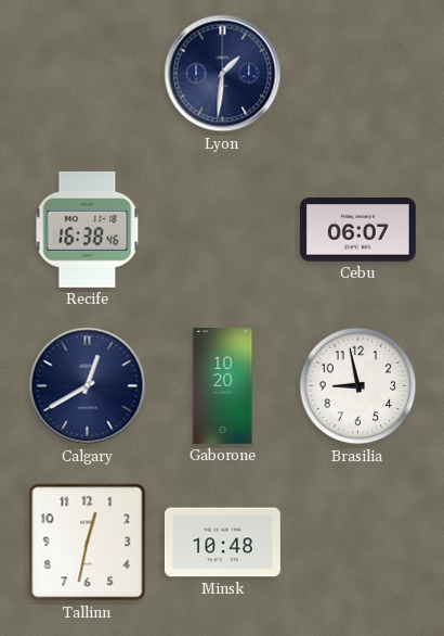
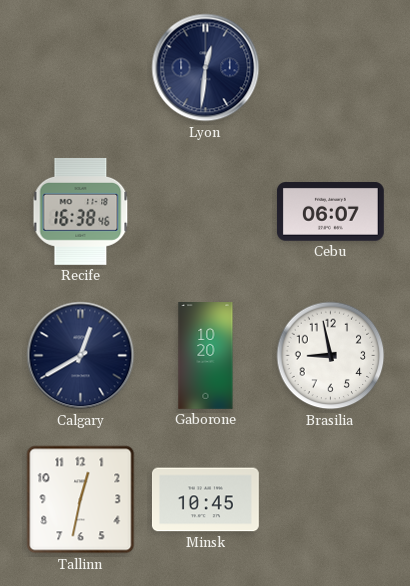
Lyon: 1:31 -> 12:31 (206, 68)
Minsk: 10:48 -> 10:45 (205, 500)
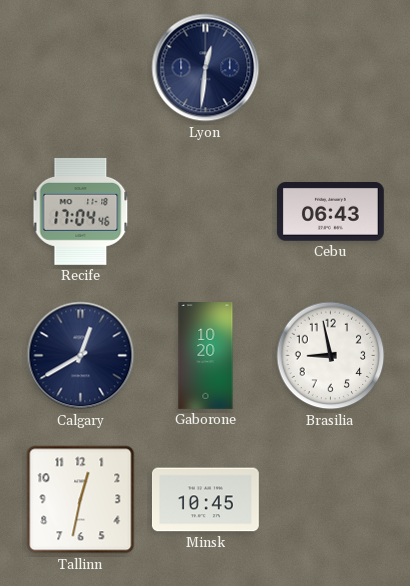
Recife: 16:38 -> 17:04 (81, 211)
Cebu: 06:07 -> 06:43 (330, 212)
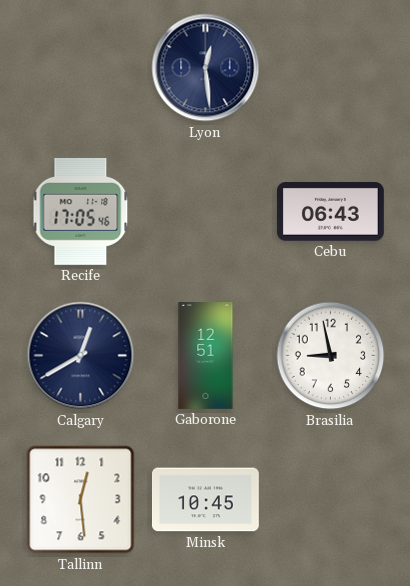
Lyon: 12:31 -> 12:29 (206, 68)
Recife: 17:04 -> 17:05 (81, 211)
Gaborone: 10:20 -> 12:51 (206, 356)
Tallinn: 12:32 -> 12:29 (81, 500)
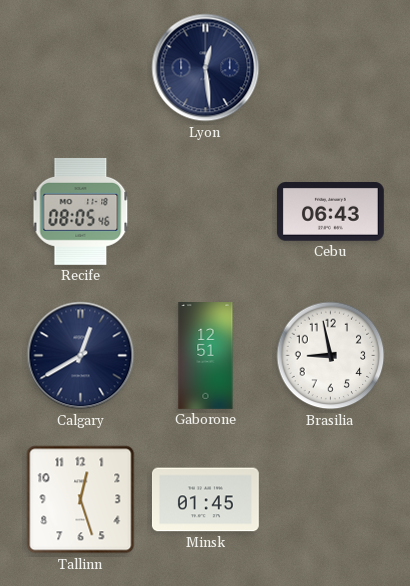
Recife: 17:05 -> 08:05 (81, 211)
Tallinn: 12:29 -> 12:27 (81, 500)
Minsk: 10:45 -> 01:45 (205, 500)
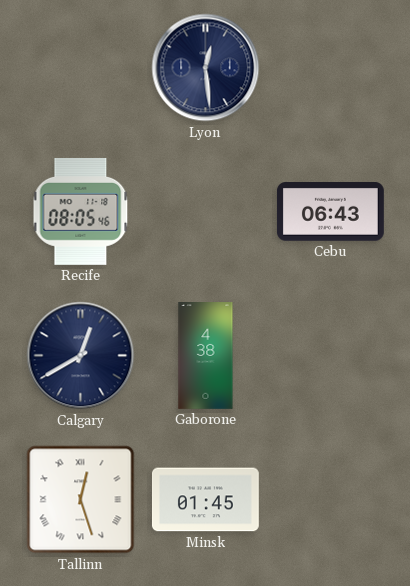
Gaborone: 12:51 -> 4:38 (206, 356)
Brasilia: 8:58 -> none (331, 356)
Tallinn numerals: Arabic -> Roman (81, 500)
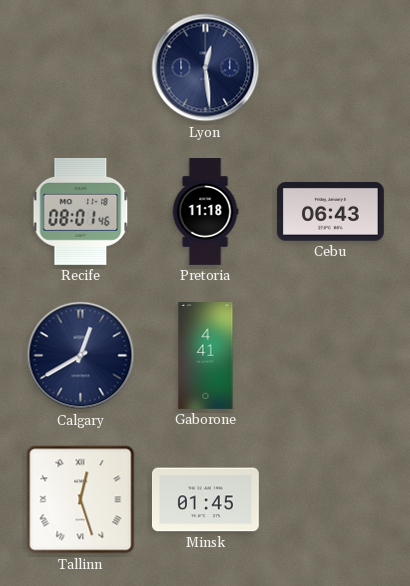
Recife: 08:05 -> 08:01 (81, 211)
Pretoria: none -> 11:18 (205, 212)
Gaborone: 4:38 -> 4:41 (206, 356)
